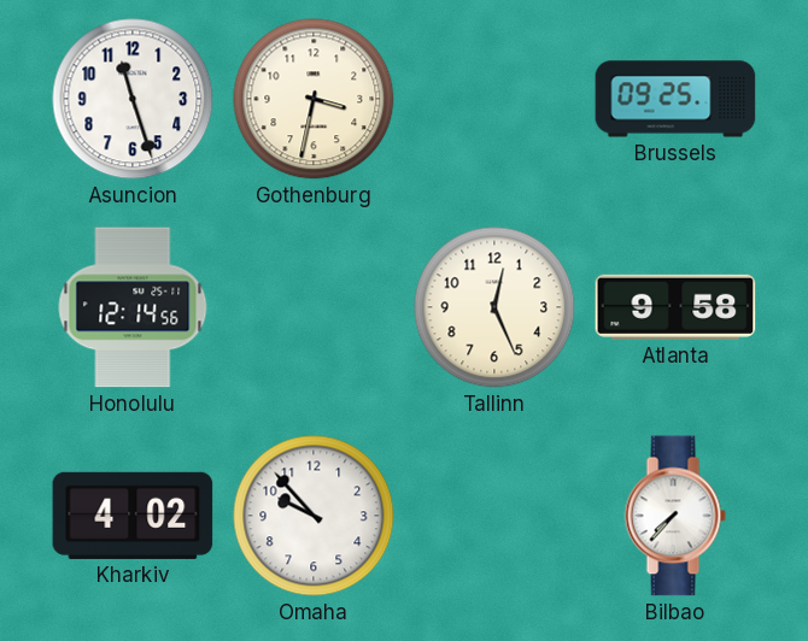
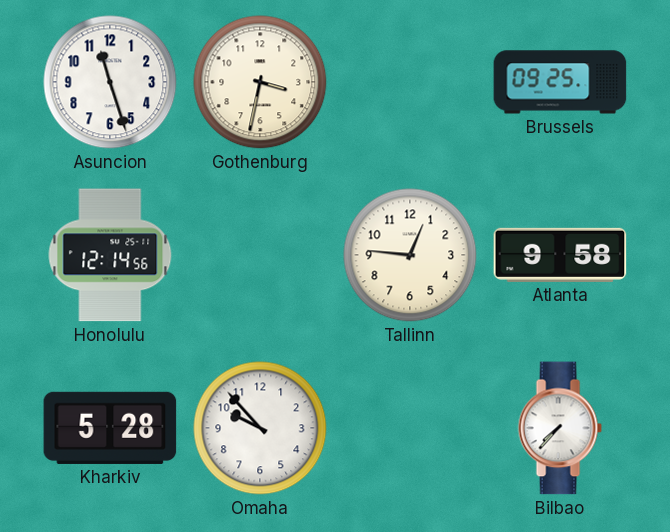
Tallinn: 12:26 -> 12:46 (410, 255)
Kharkiv: 4:02 -> 5:28 (110, 428)
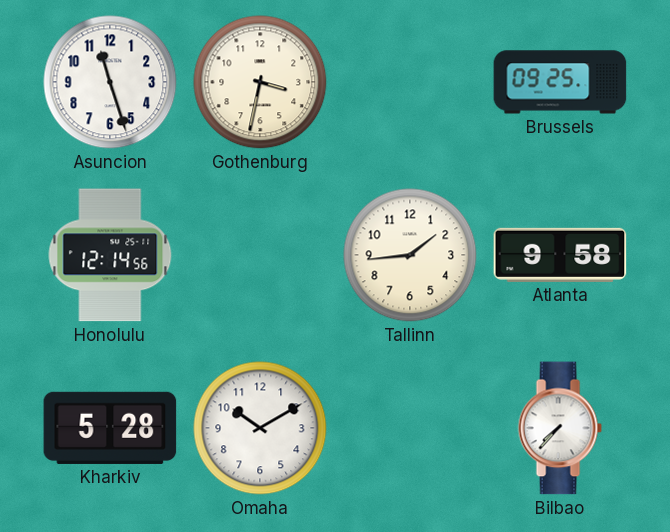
Tallinn: 12:46 -> 1:44 (410, 255)
Omaha: 9:53 -> 10:10 (260, 428)
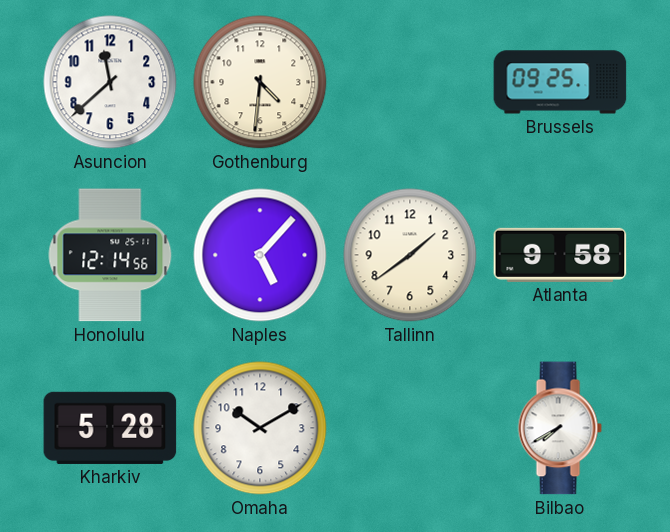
Asuncion: 11:27 -> 11:38 (110, 82)
Gothenburg: 3:32 -> 4:31 (260, 82)
Naples: none -> 5:07 (260, 255)
Tallinn: 1:44 -> 1:39 (410, 255)
Bilbao: 7:37 -> 7:40 (560, 428)
